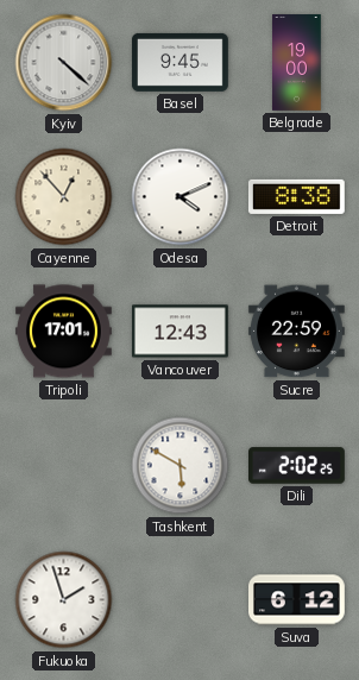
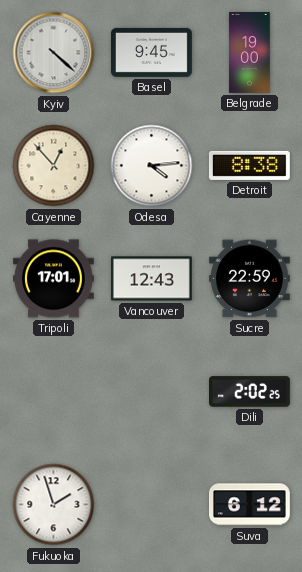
Odesa: 4:11 -> 4:14 (152, 166)
Tashkent: 5:50 -> none (181, 466)
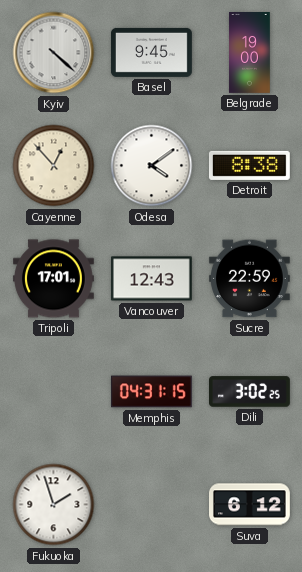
Odesa: 4:14 -> 4:09 (152, 166)
Memphis: none -> 04:31 (152, 392)
Dili: 2:02 -> 3:02 (250, 392)
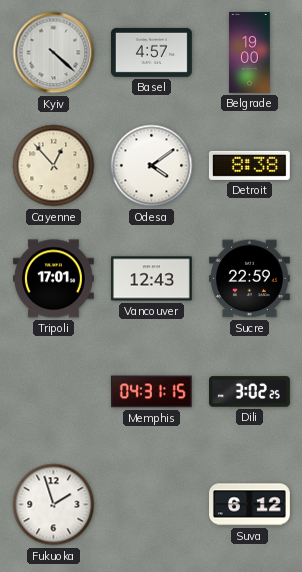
Basel: 9:45 -> 4:57 (151, 52)
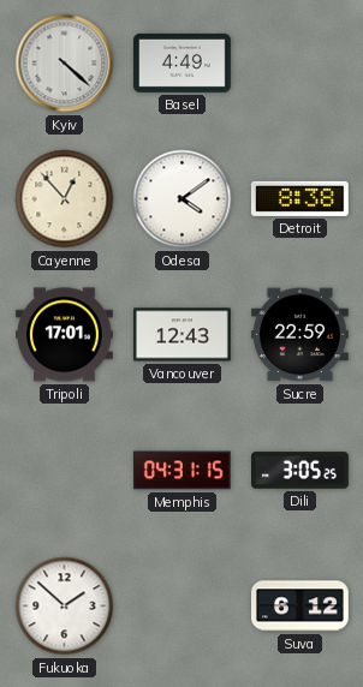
Basel: 4:57 -> 4:49 (181, 62)
Belgrade: 19:00 -> none (250, 53)
Dili: 3:02 -> 3:05 (300, 471)
Fukuoka: 1:57 -> 1:52 (65, 607)
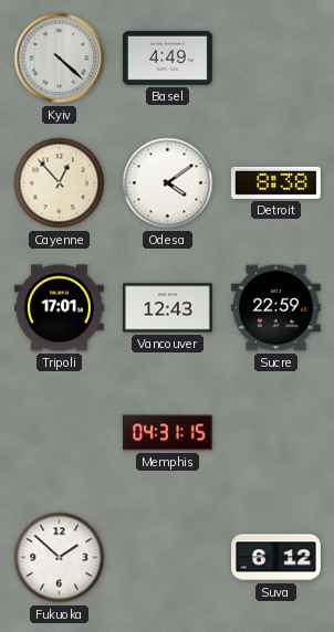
Dili: 3:05 -> none (300, 471)
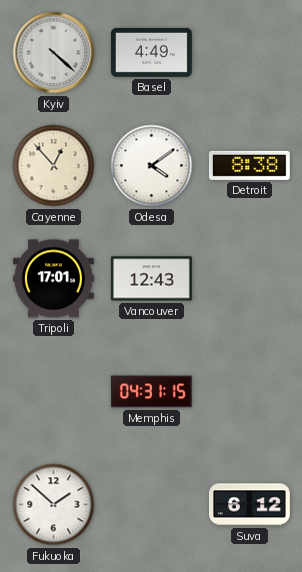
Sucre: 22:59 -> none (275, 308)
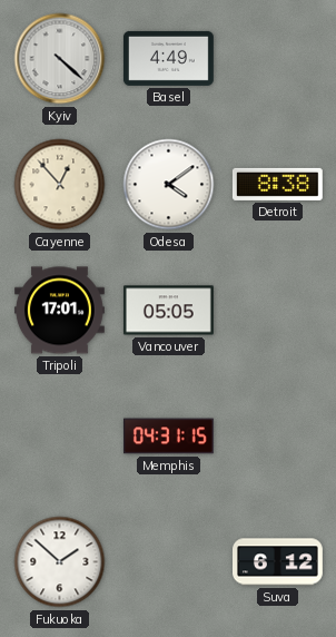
Vancouver: 12:43 -> 05:05 (168, 311)
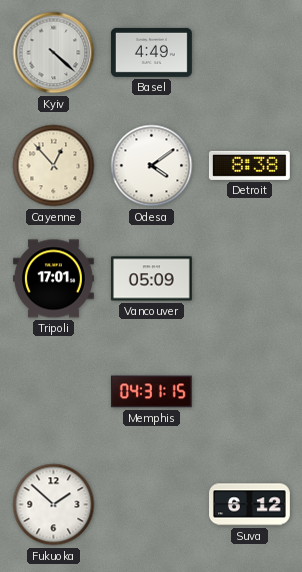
Vancouver: 05:05 -> 05:09 (151, 279)
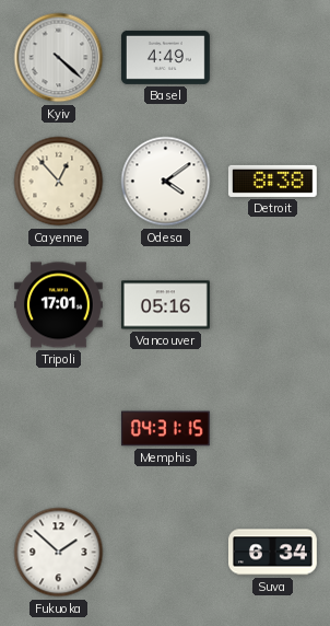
Vancouver: 05:09 -> 05:16 (165, 305)
Suva: 6:12 -> 6:34 (273, 553)
